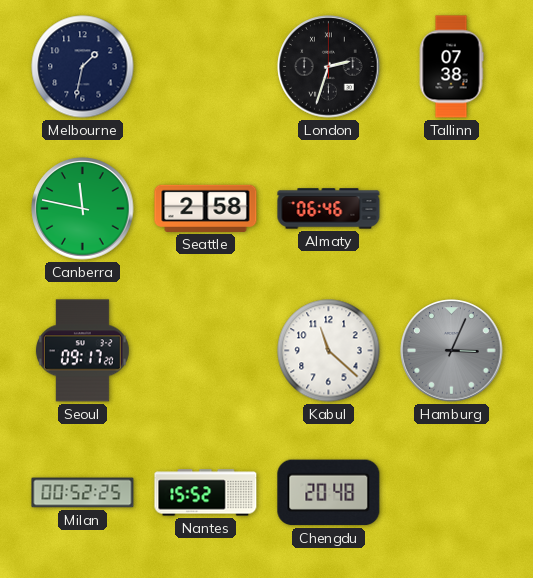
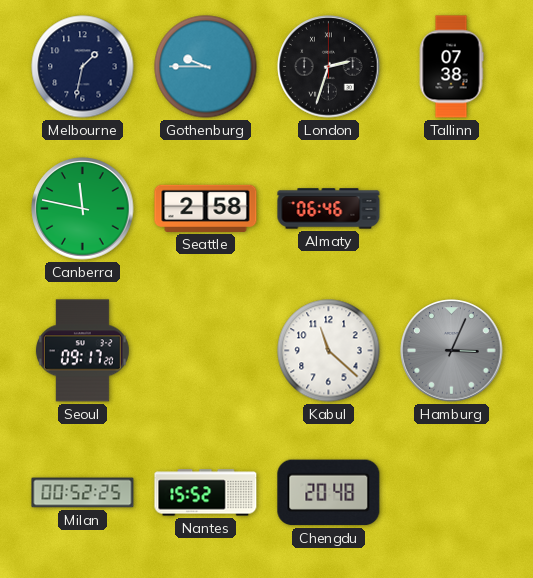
Gothenburg: none -> 9:45 (206, 67)
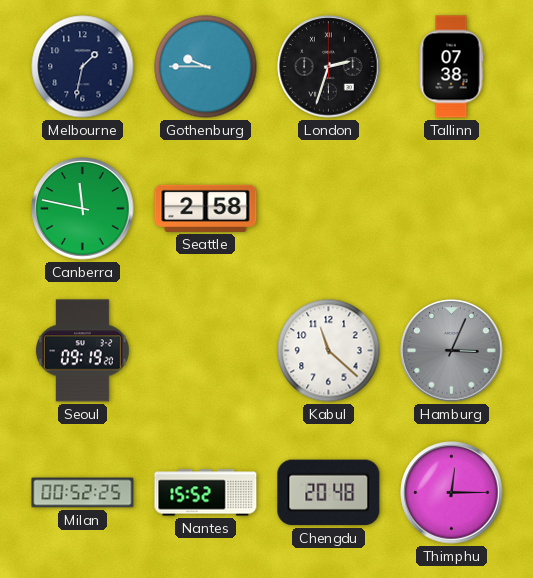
Almaty: 06:46 -> none (329, 209)
Seoul: 09:17 -> 09:19 (82, 351)
Thimphu: none -> 12:15 (452, 493)
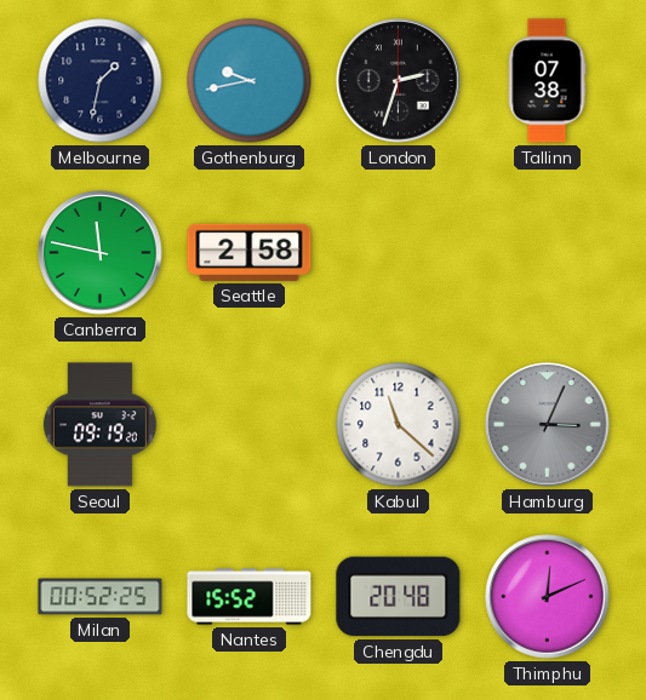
Gothenburg: 9:45 -> 9:43 (250, 81)
Thimphu: 12:15 -> 12:11 (548, 597)
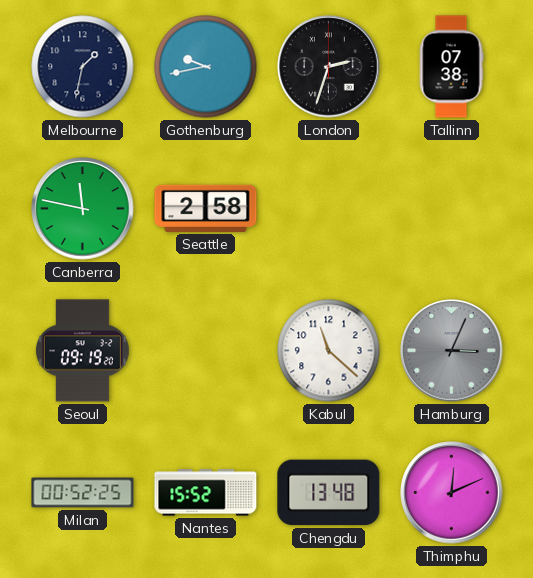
Chengdu: 20:48 -> 13:48 (329, 493)
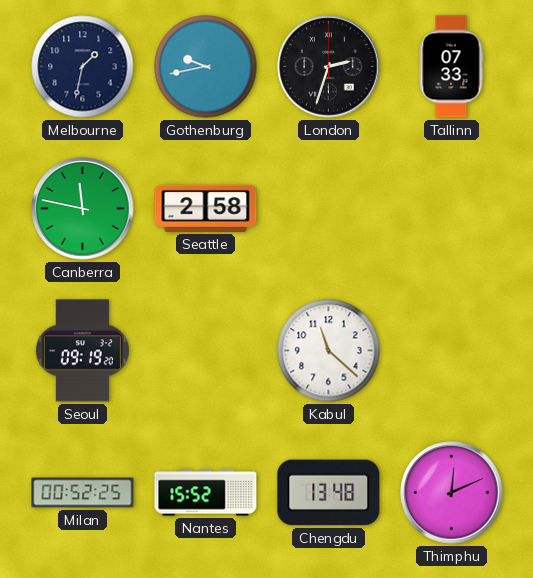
Tallinn: 07:38 -> 07:33 (451, 67)
Hamburg: 3:04 -> none (452, 351)
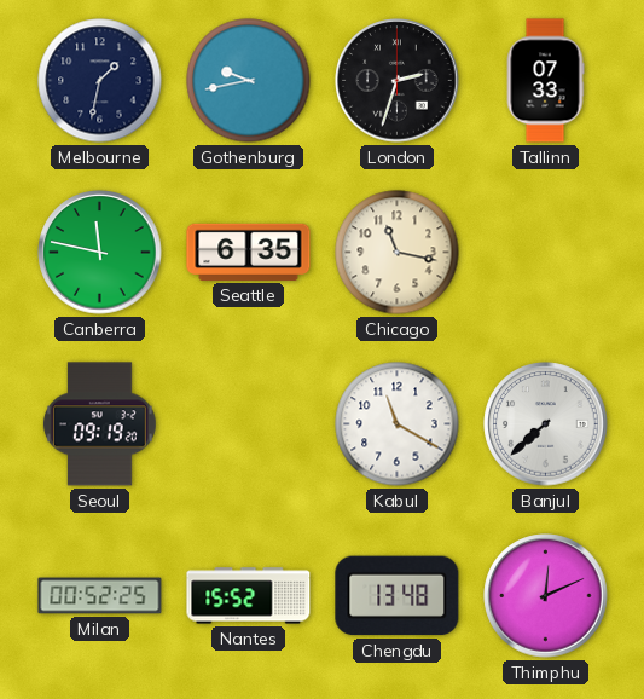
Seattle: 2:58 -> 6:35 (249, 252)
Chicago: none -> 11:17 (398, 253)
Kabul: 11:22 -> 11:20 (398, 424)
Banjul: none -> 7:38 (546, 424)
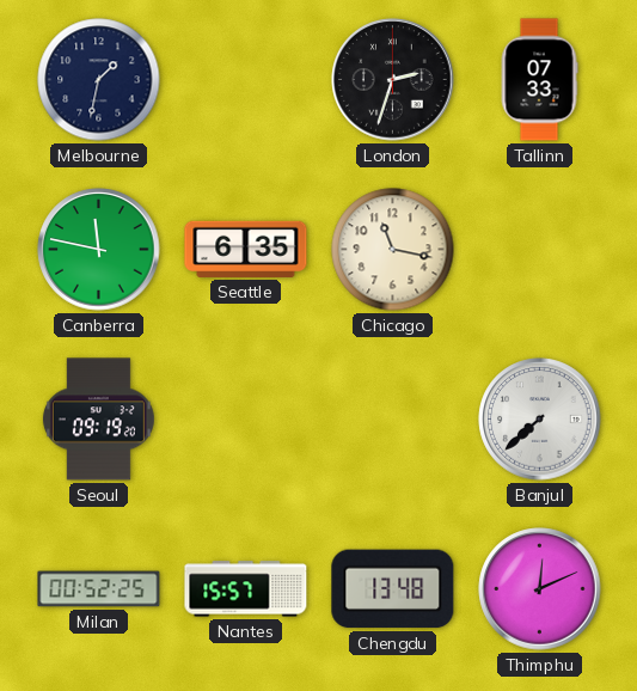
Gothenburg: 9:43 -> none (249, 81)
Kabul: 11:20 -> none (398, 424)
Nantes: 15:52 -> 15:57 (246, 589)
